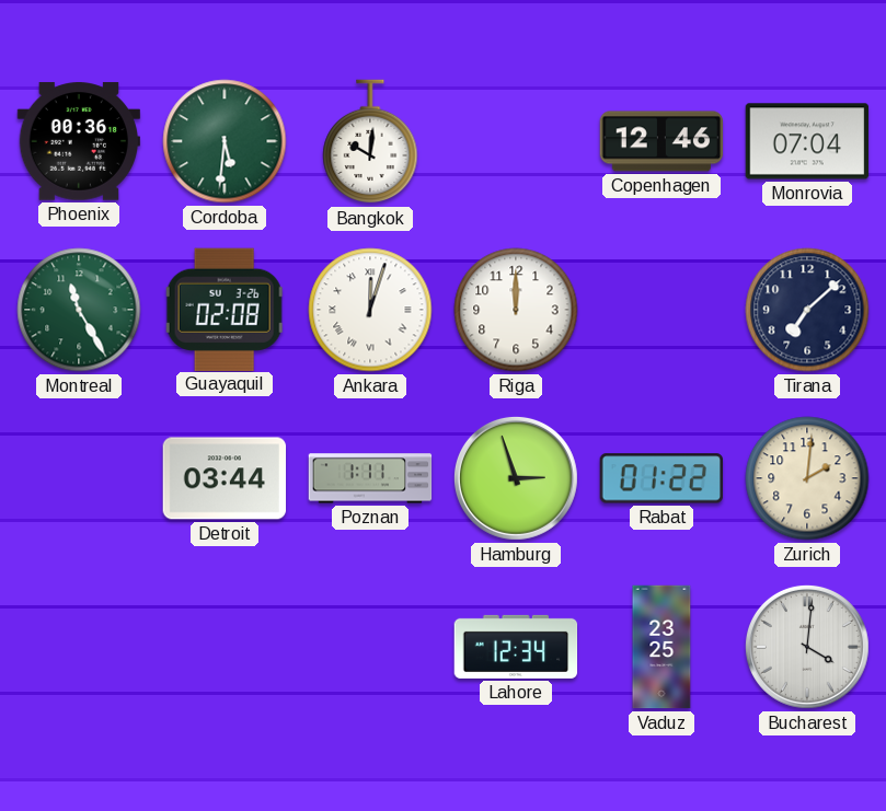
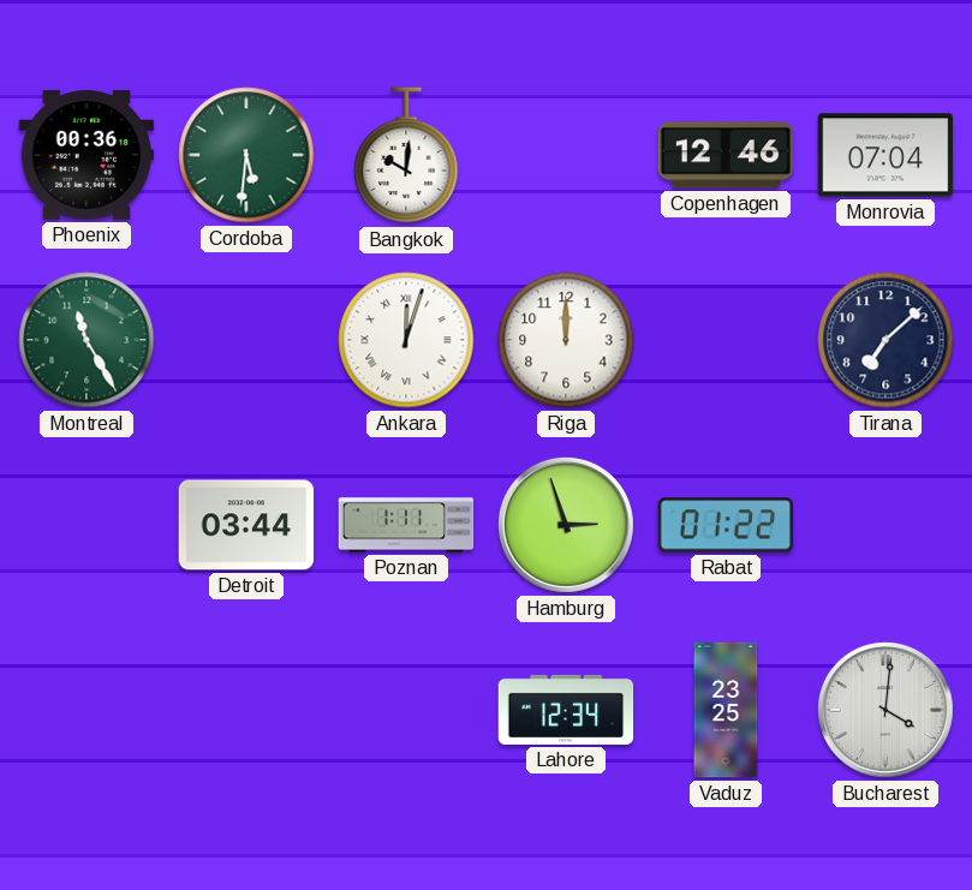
Guayaquil: 02:08 -> none (225, 309)
Zurich: 2:01 -> none (807, 478)
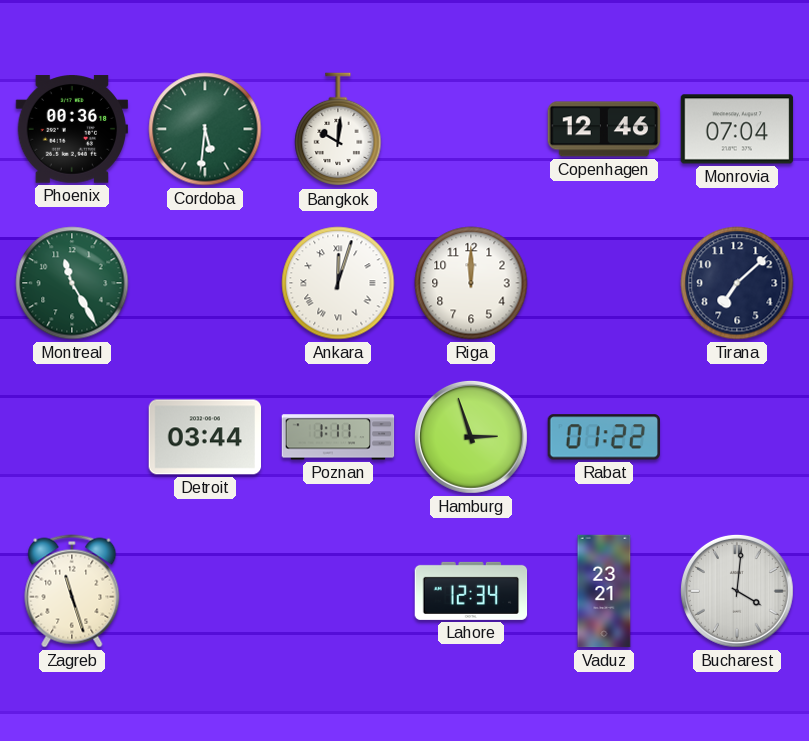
Zagreb: none -> 11:27 (72, 591)
Vaduz: 23:25 -> 23:21 (604, 591)
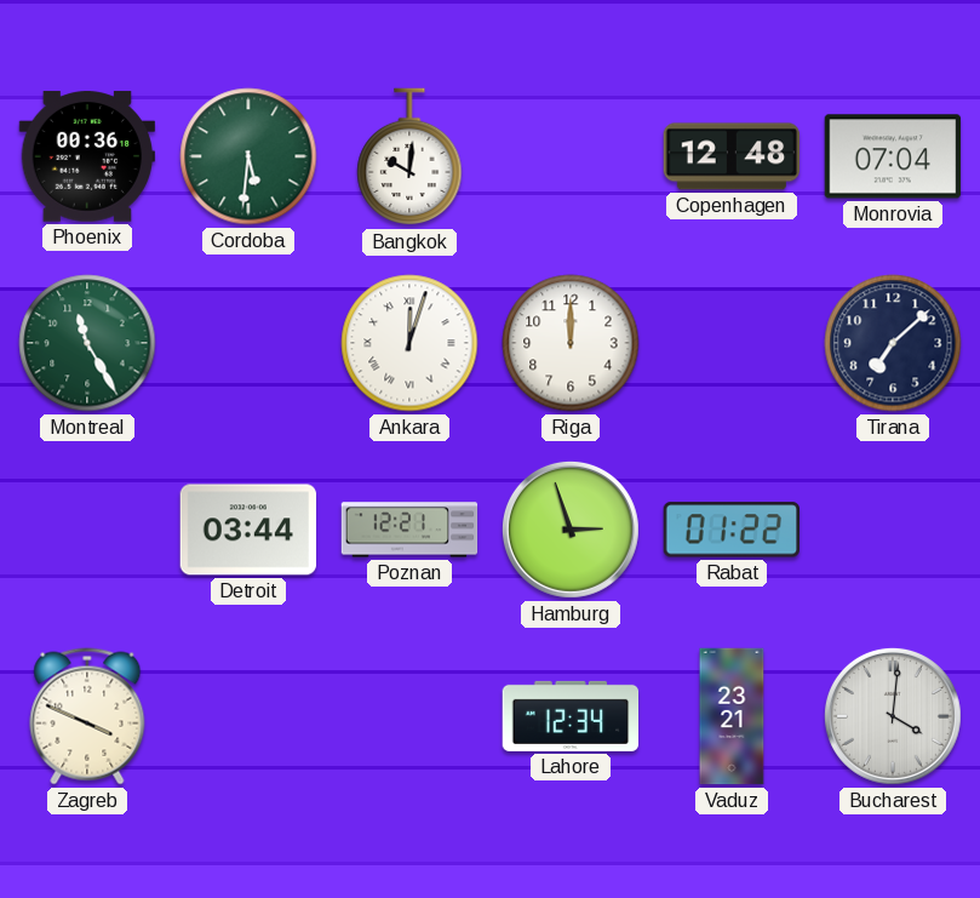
Copenhagen: 12:46 -> 12:48 (732, 156)
Poznan: 1:11 -> 12:21 (409, 530)
Zagreb: 11:27 -> 3:49 (87, 716)
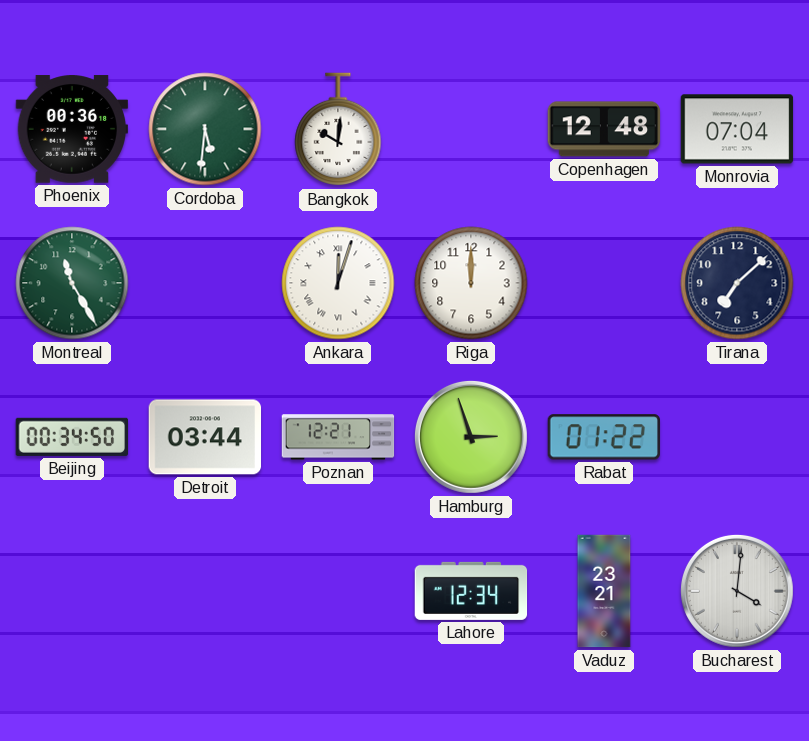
Beijing: none -> 00:34 (72, 437)
Zagreb: 3:49 -> none (87, 716)
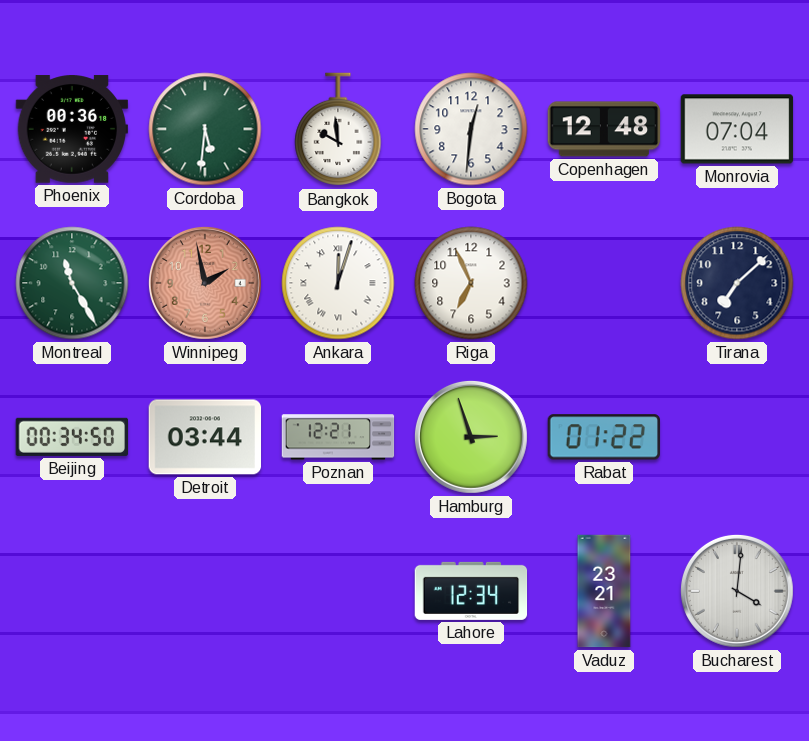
Bangkok: 10:01 -> 9:59 (338, 130)
Bogota: none -> 12:31 (471, 129)
Winnipeg: none -> 1:58 (205, 283)
Riga: 12:00 -> 6:56 (471, 283)
